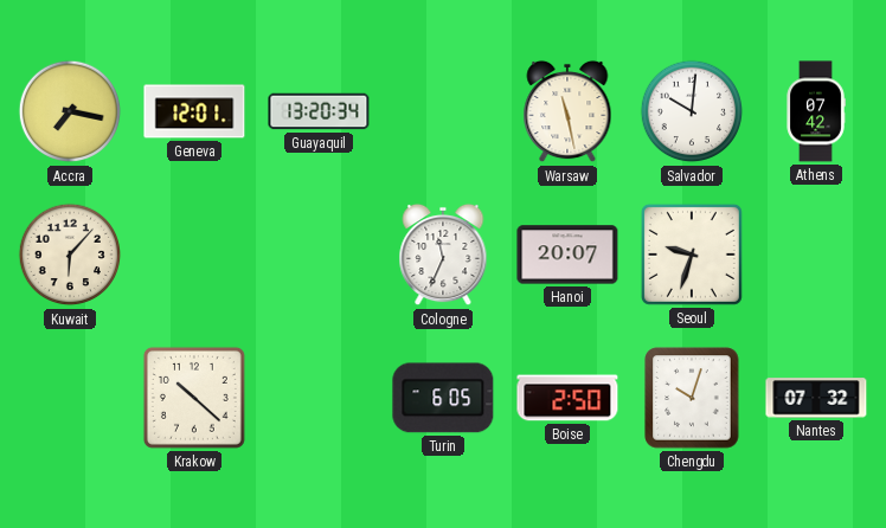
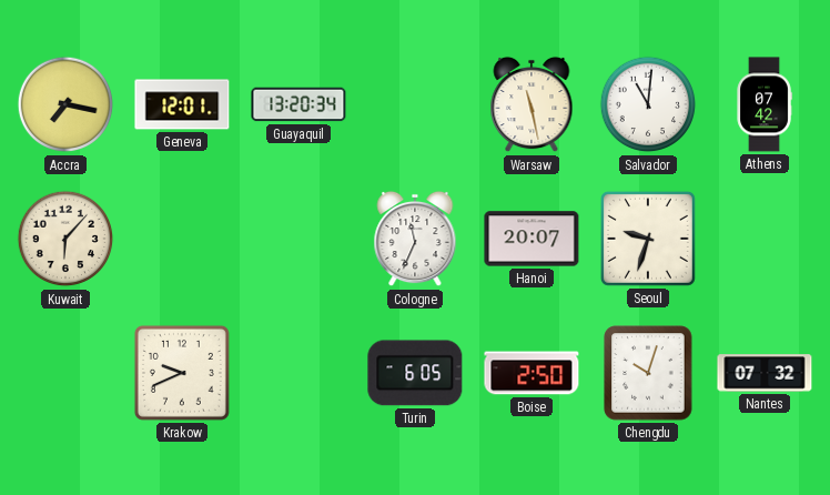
Salvador: 10:01 -> 11:01 (648, 104)
Krakow: 10:22 -> 9:41 (182, 373)
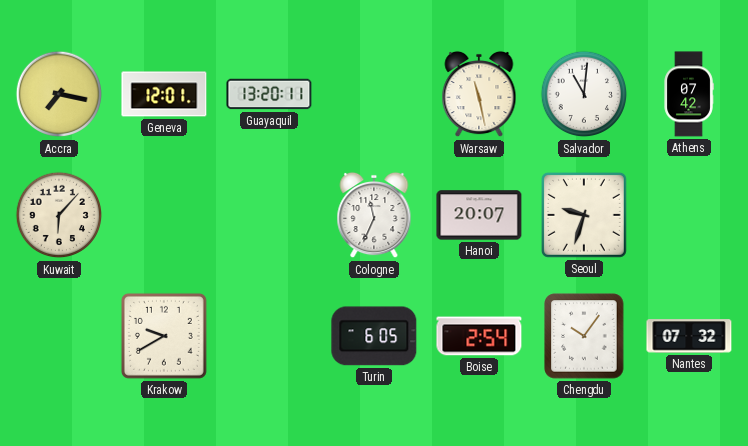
Guayaquil: 13:20:34 -> 13:20:11 (269, 94)
Krakow: 9:41 -> 9:40 (164, 336)
Boise: 2:50 -> 2:54 (479, 336)
Chengdu: 10:03 -> 10:06 (584, 336)
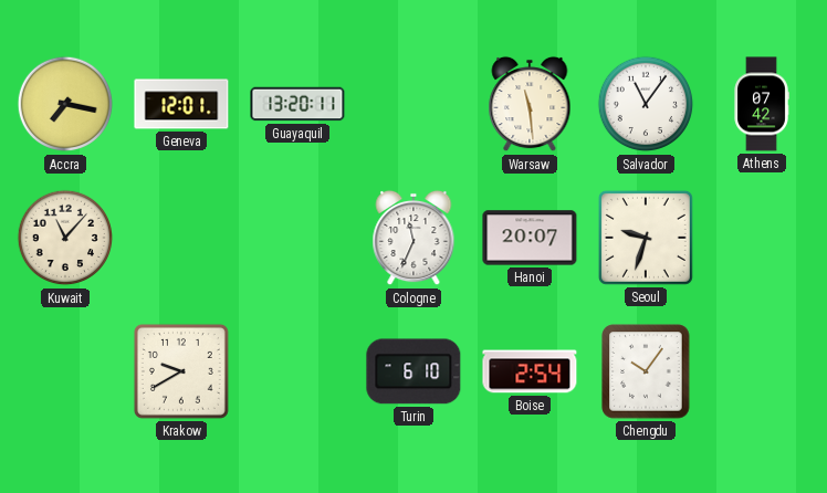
Warsaw: 11:28 -> 11:29 (530, 104)
Salvador: 11:01 -> 11:06 (646, 104)
Kuwait: 6:07 -> 11:07 (65, 238)
Turin: 6:05 -> 6:10 (414, 371)
Nantes: 07:32 -> none (689, 336)
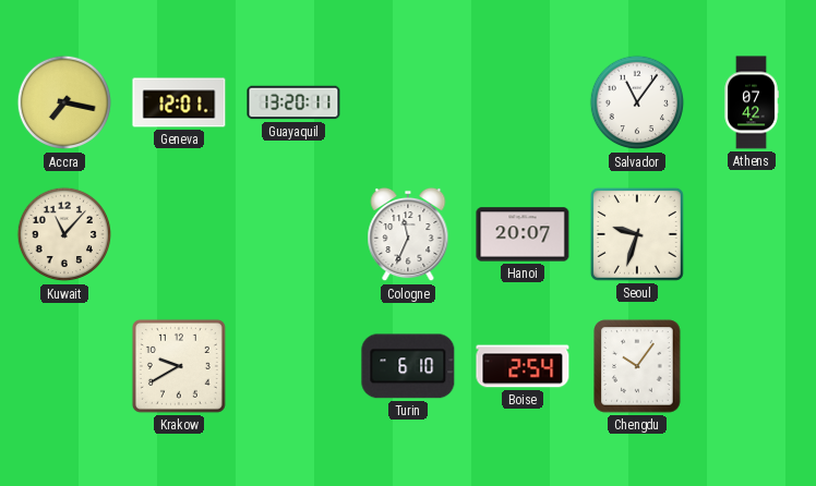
Warsaw: 11:29 -> none (530, 104)
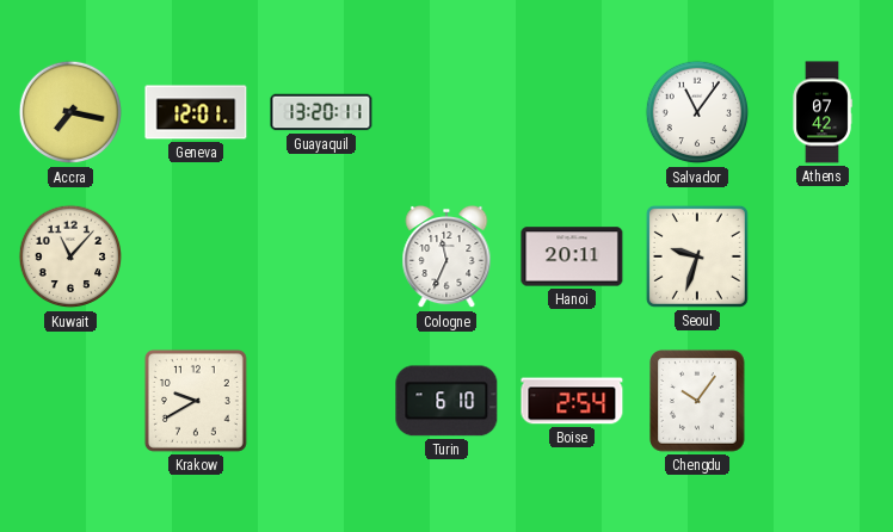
Hanoi: 20:07 -> 20:11 (572, 256)
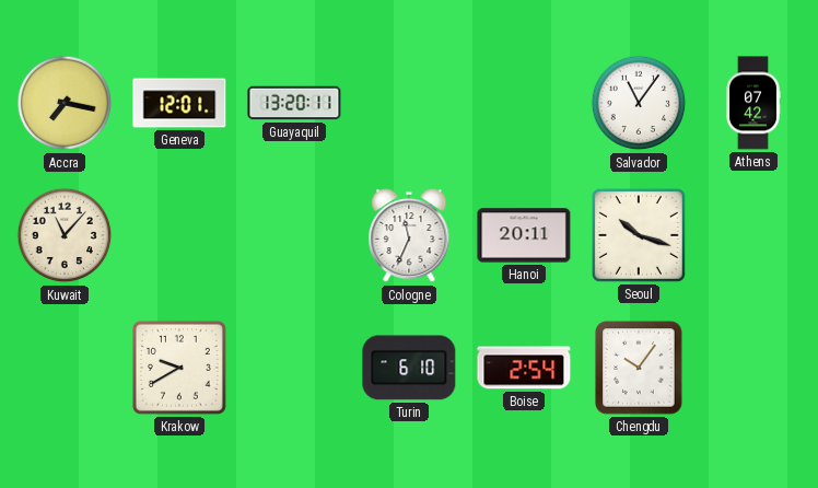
Seoul: 9:33 -> 10:18 (639, 235)
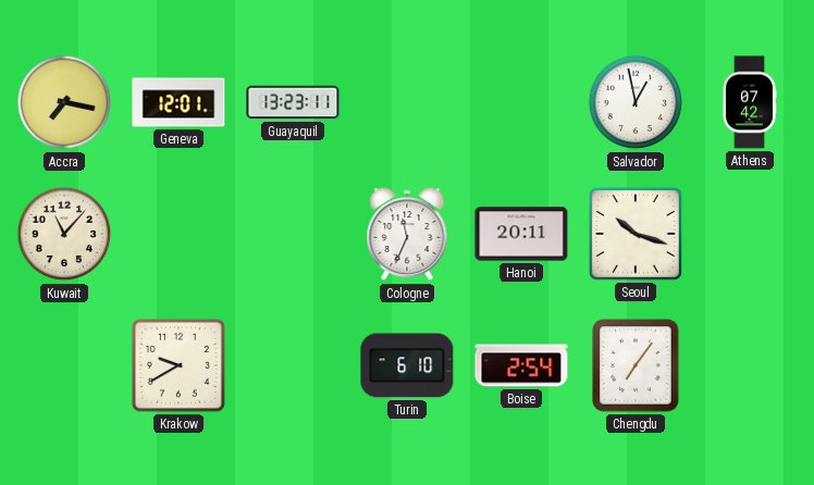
Guayaquil: 13:20 -> 13:23 (293, 102)
Salvador: 11:06 -> 12:58 (636, 102)
Chengdu: 10:06 -> 7:06 (636, 365)
